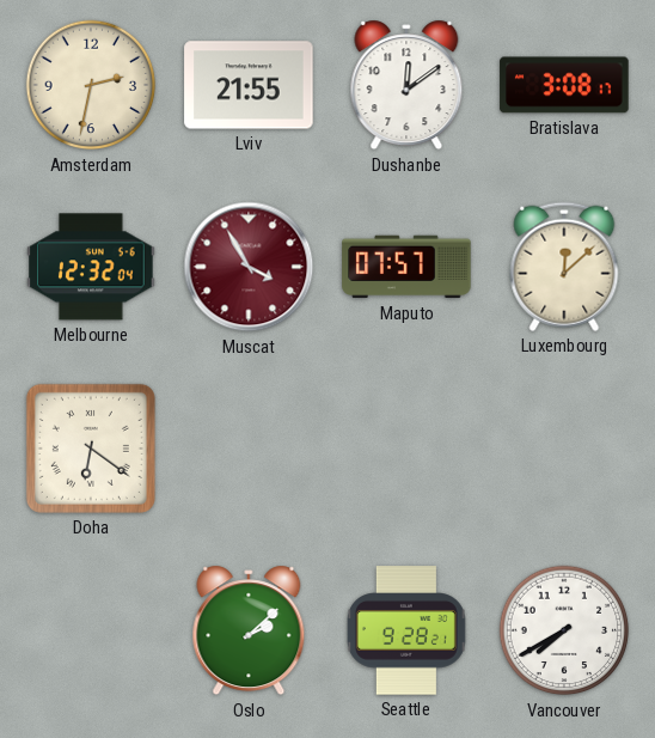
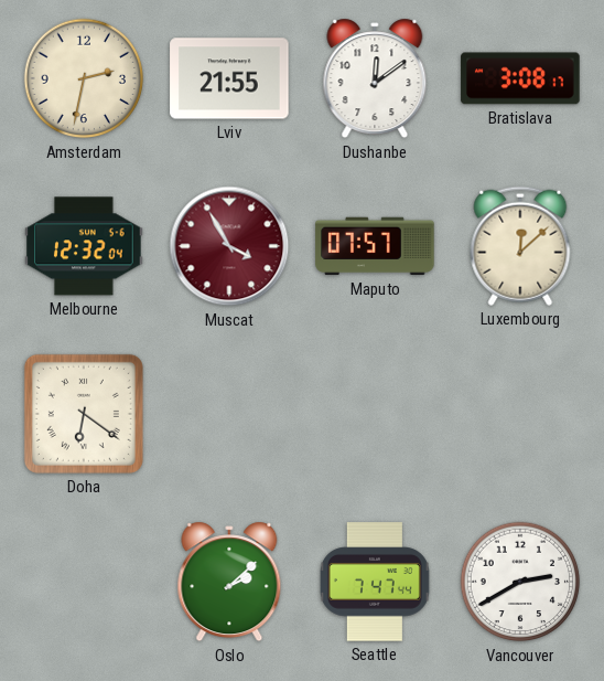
Seattle: 9:28 -> 7:47 (375, 582)
Vancouver: 7:40 -> 2:40 (520, 582)
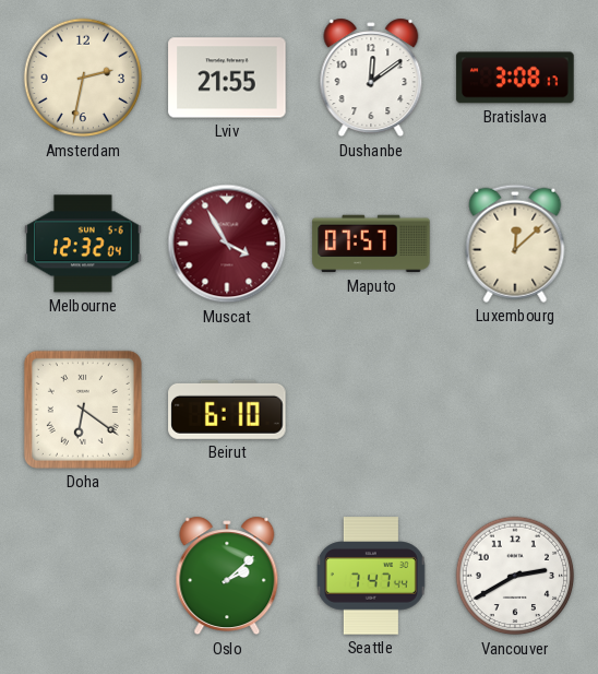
Beirut: none -> 6:10 (227, 410)
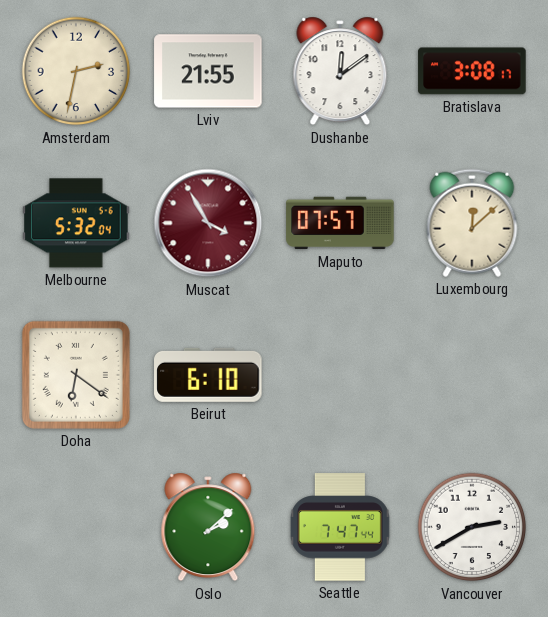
Melbourne: 12:32 -> 5:32 (76, 223)
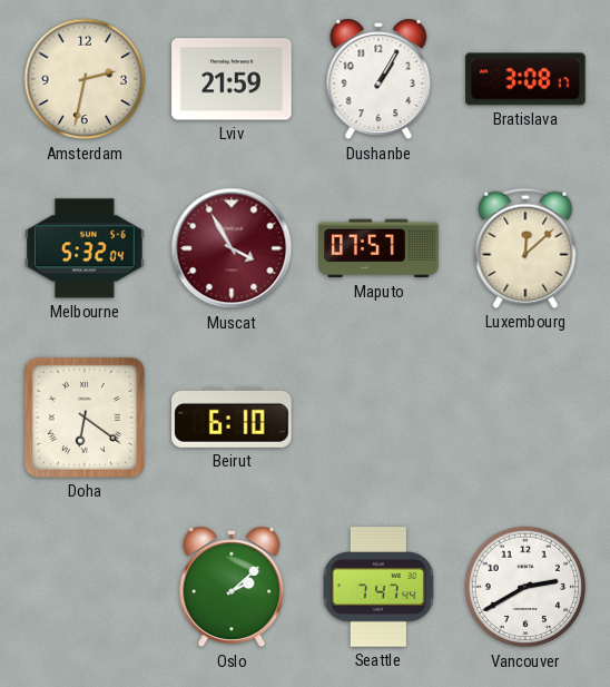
Lviv: 21:55 -> 21:59 (232, 79)
Dushanbe: 12:09 -> 1:05 (378, 79)
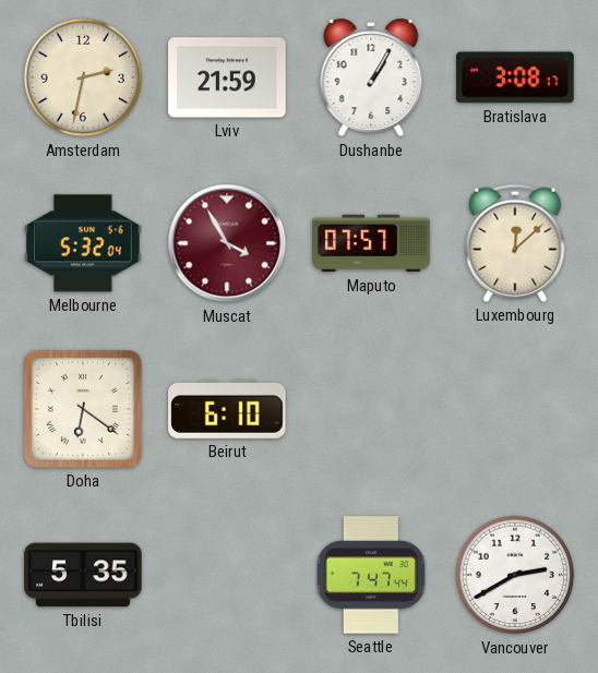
Tbilisi: none -> 5:35 (83, 575)
Oslo: 2:08 -> none (232, 587)
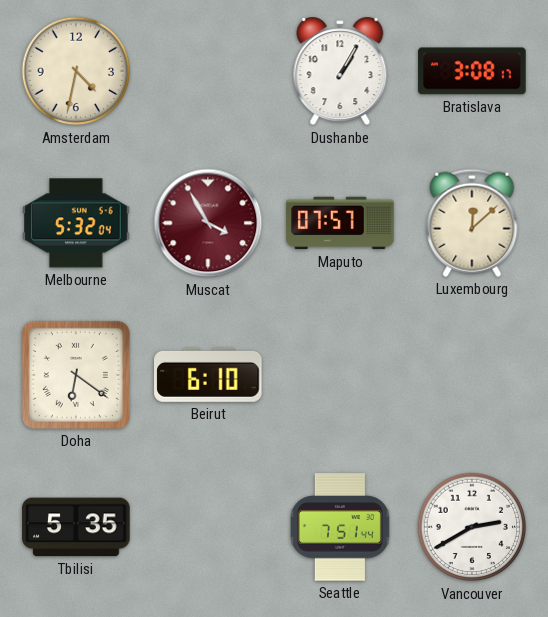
Amsterdam: 2:32 -> 4:32 (76, 71)
Lviv: 21:59 -> none (227, 77)
Seattle: 7:47 -> 7:51 (340, 527)
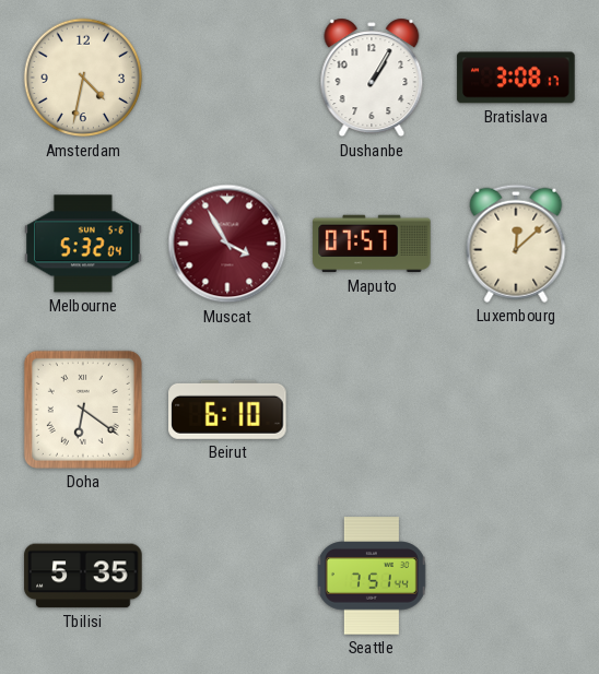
Vancouver: 2:40 -> none (472, 527)
